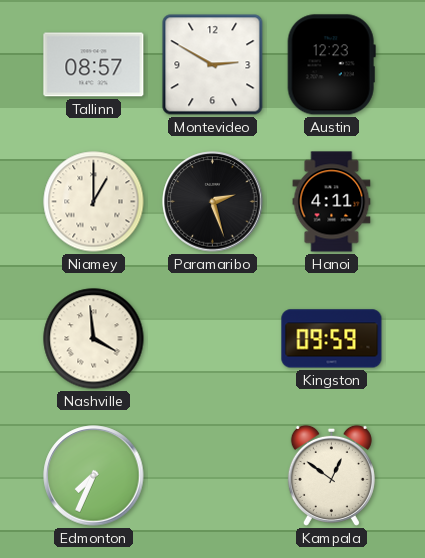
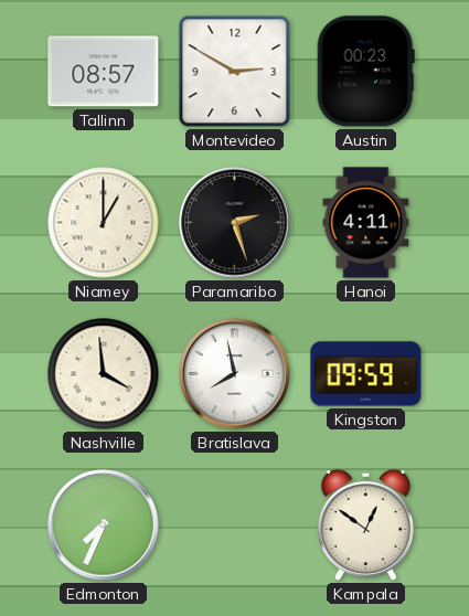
Austin: 12:23 -> 00:23 (365, 72)
Bratislava: none -> 7:58 (235, 374)
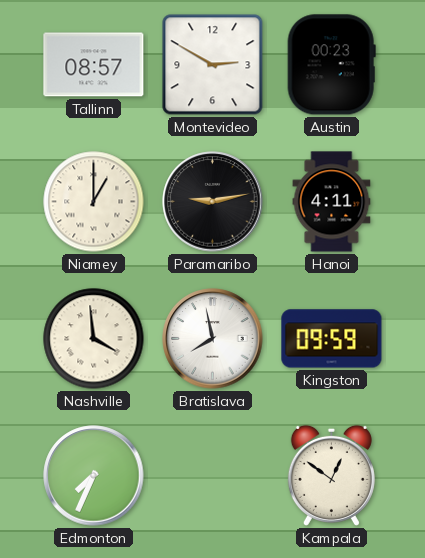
Paramaribo: 2:27 -> 9:13 (213, 202)
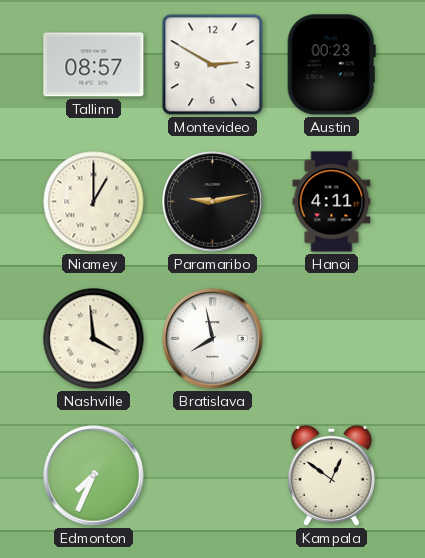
Kingston: 09:59 -> none (332, 339)
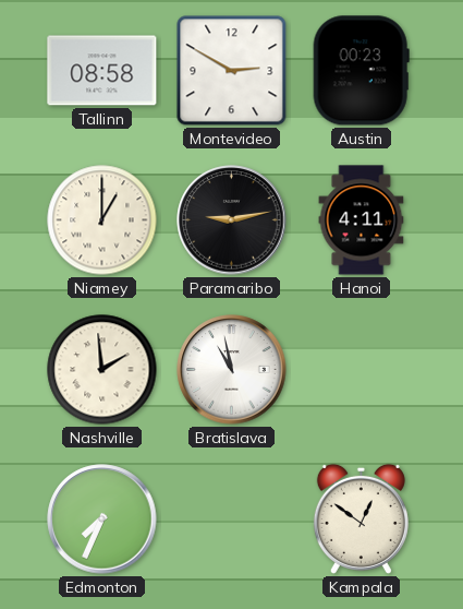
Tallinn: 08:57 -> 08:58 (102, 71)
Nashville: 3:59 -> 1:59 (102, 370)
Bratislava: 7:58 -> 10:58 (232, 370)
